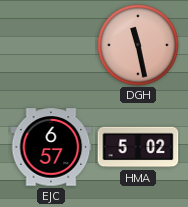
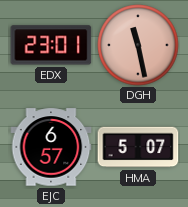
EDX: none -> 23:01 (51, 45)
HMA: 5:02 -> 5:07 (138, 147)
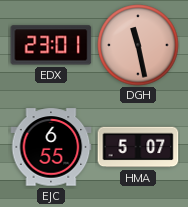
EJC: 6:57 -> 6:55 (51, 147)
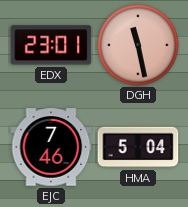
EJC: 6:55 -> 7:46 (51, 147)
HMA: 5:07 -> 5:04 (138, 147)
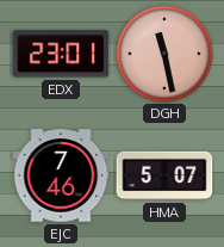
HMA: 5:04 -> 5:07 (164, 175)
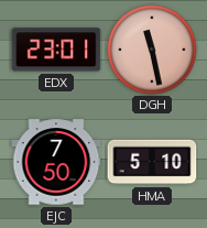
EJC: 7:46 -> 7:50 (56, 162)
HMA: 5:07 -> 5:10 (152, 162)
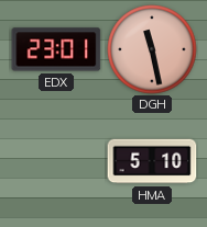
EJC: 7:50 -> none (56, 162)
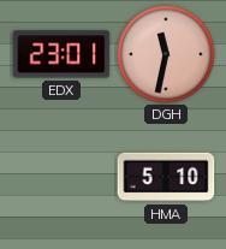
DGH: 11:28 -> 11:32 (166, 54)
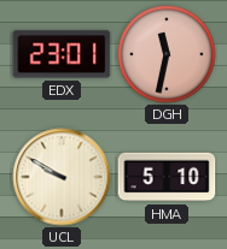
UCL: none -> 9:50 (62, 177)
